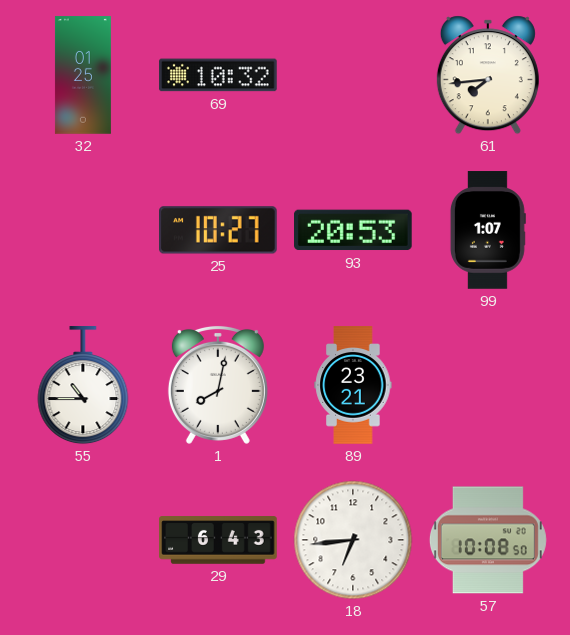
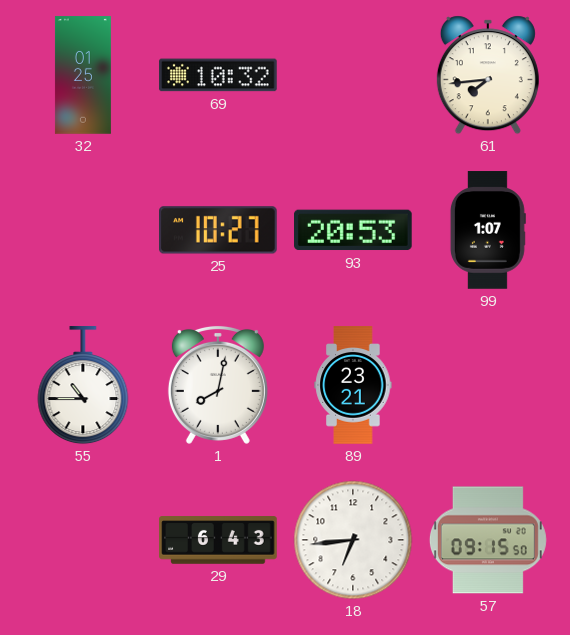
57: 10:08 -> 09:15 (488, 540)
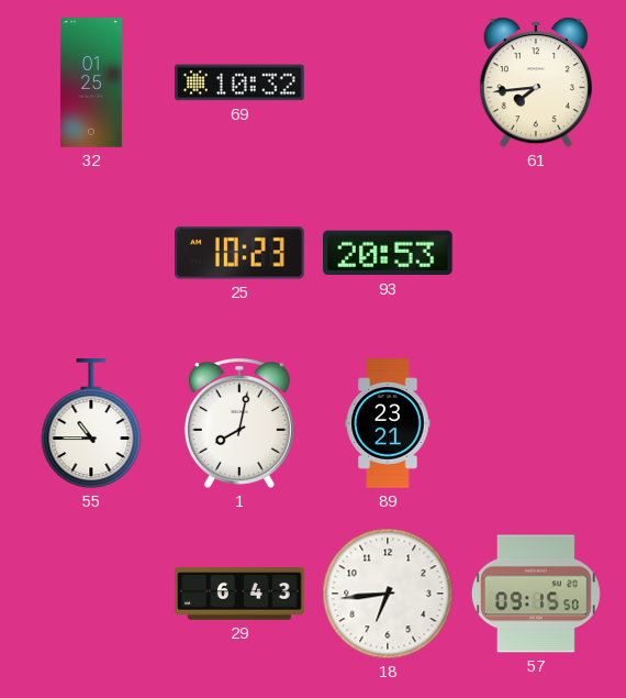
25: 10:27 -> 10:23 (241, 253)
99: 1:07 -> none (488, 230)
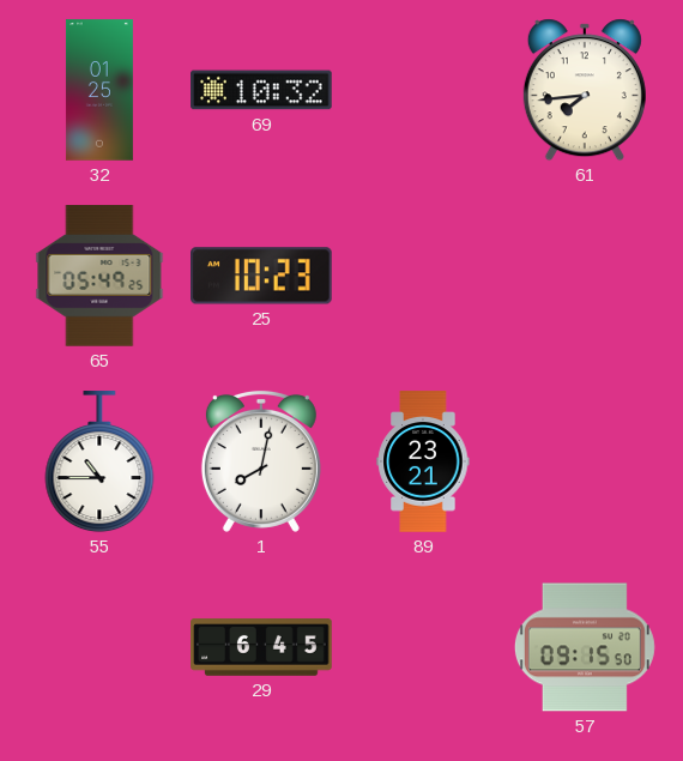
65: none -> 05:49 (99, 276)
93: 20:53 -> none (389, 253)
29: 6:43 -> 6:45 (261, 647)
18: 6:44 -> none (388, 594)
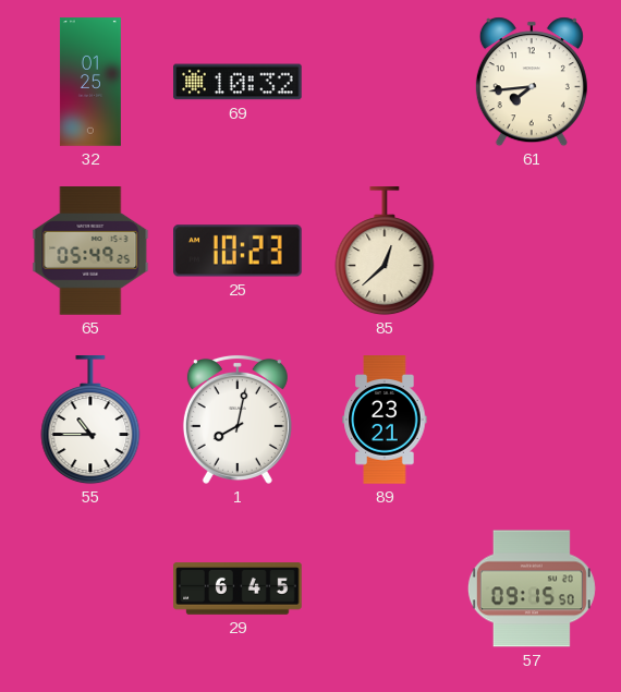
85: none -> 12:38 (385, 252)
